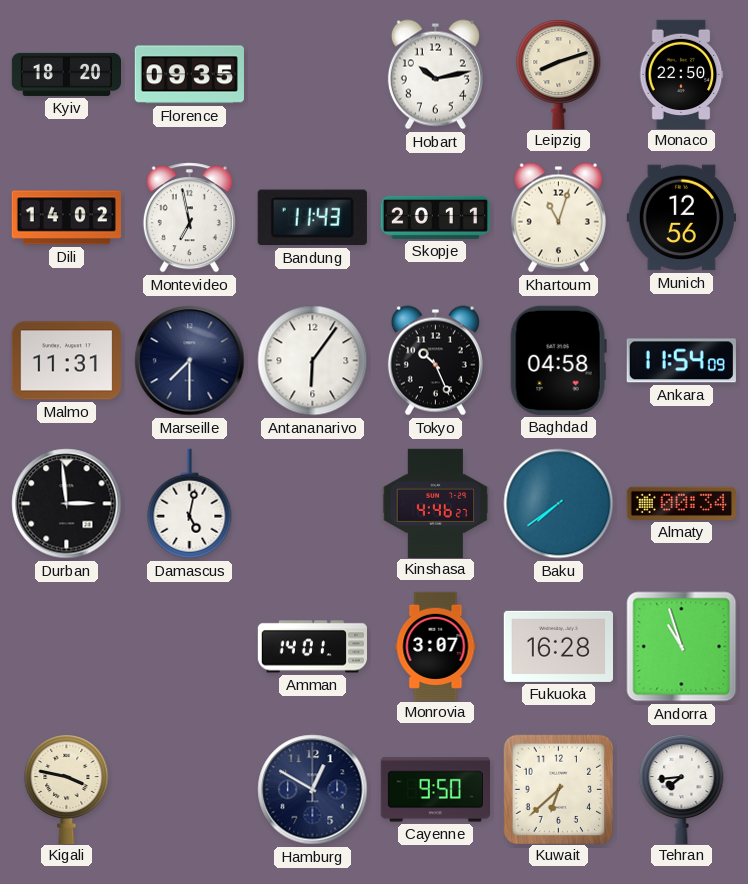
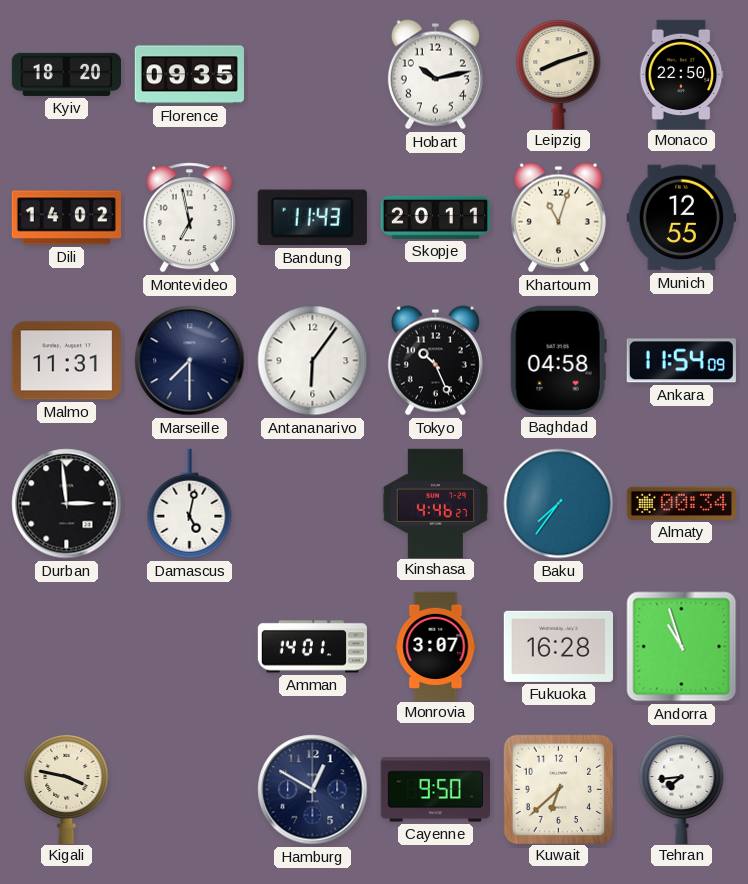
Munich: 12:56 -> 12:55 (681, 218)
Baku: 7:39 -> 7:36 (559, 504)
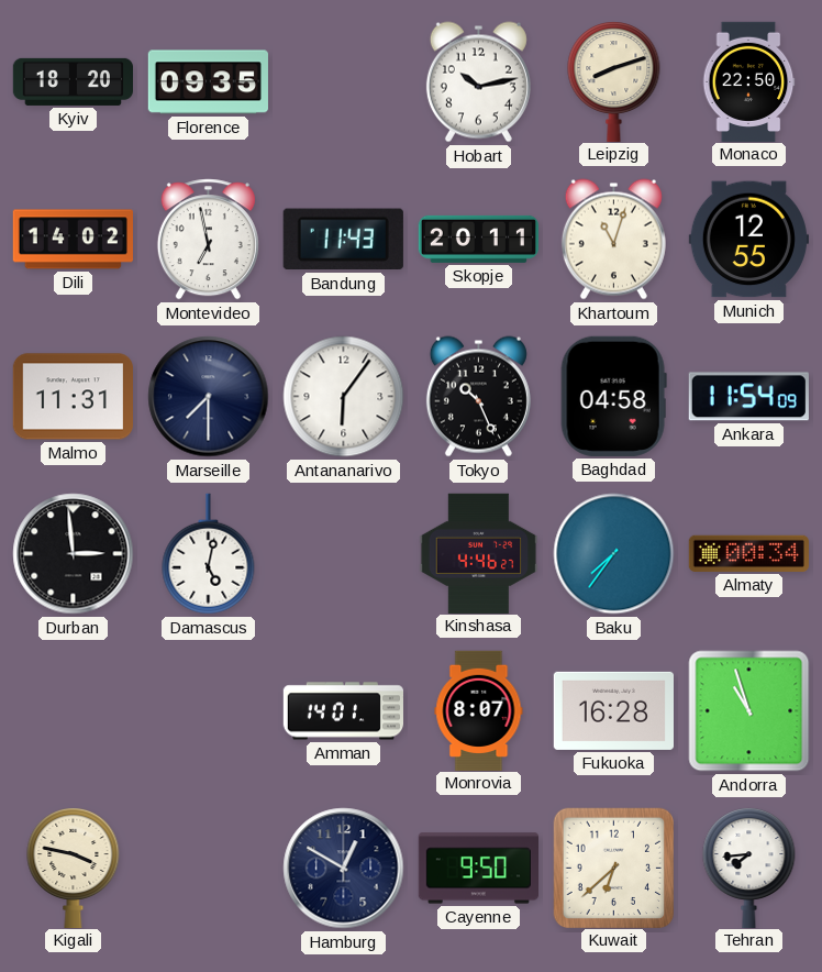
Monrovia: 3:07 -> 8:07 (479, 710)
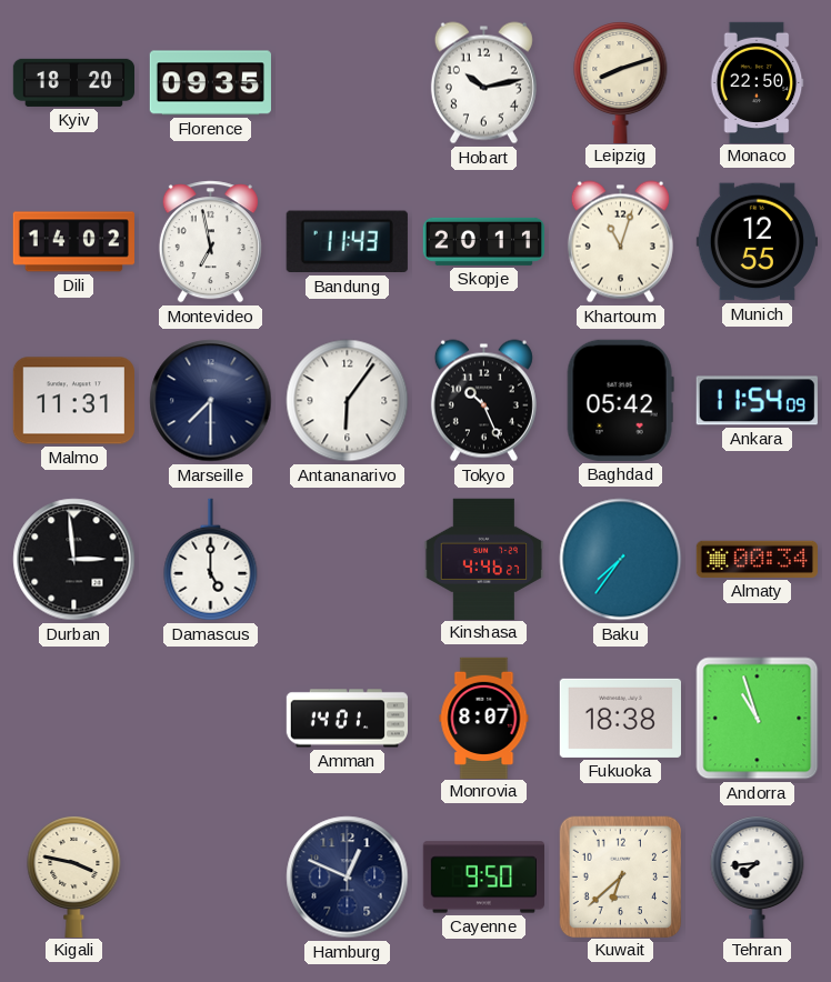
Baghdad: 04:58 -> 05:42 (620, 400)
Damascus: 5:02 -> 5:00 (211, 560)
Fukuoka: 16:28 -> 18:38 (620, 718)
Hamburg: 12:50 -> 12:49 (348, 878)
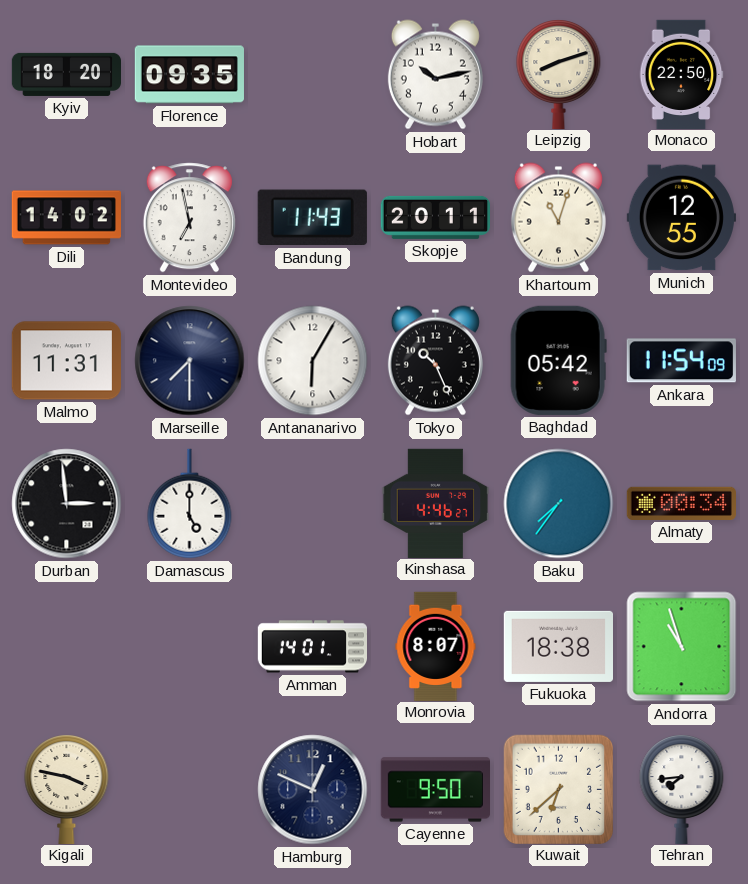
Antananarivo: 6:06 -> 6:05 (313, 361)
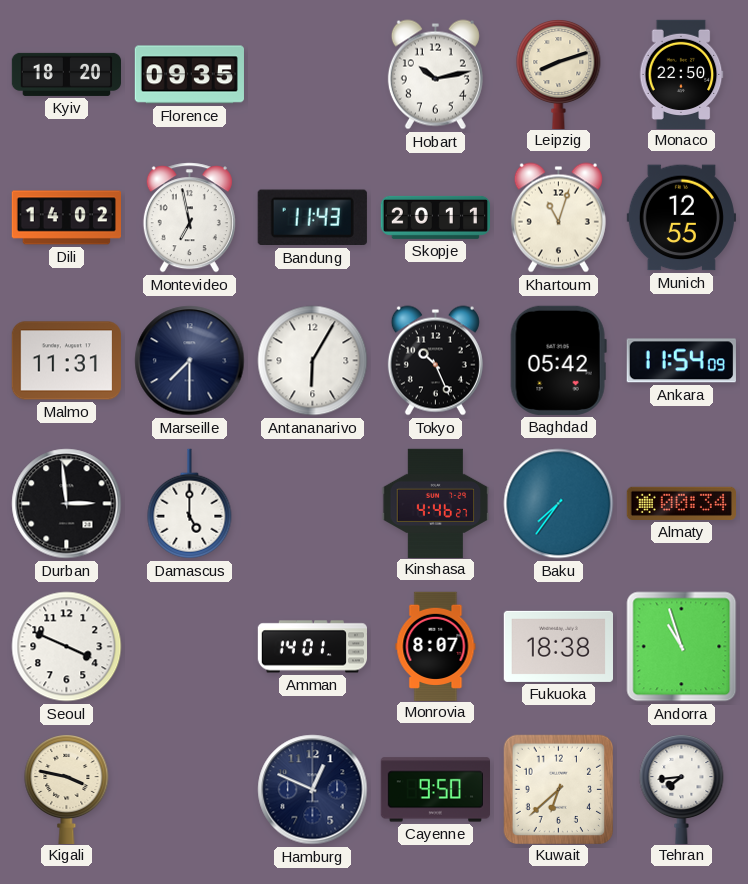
Seoul: none -> 3:49 (67, 647)
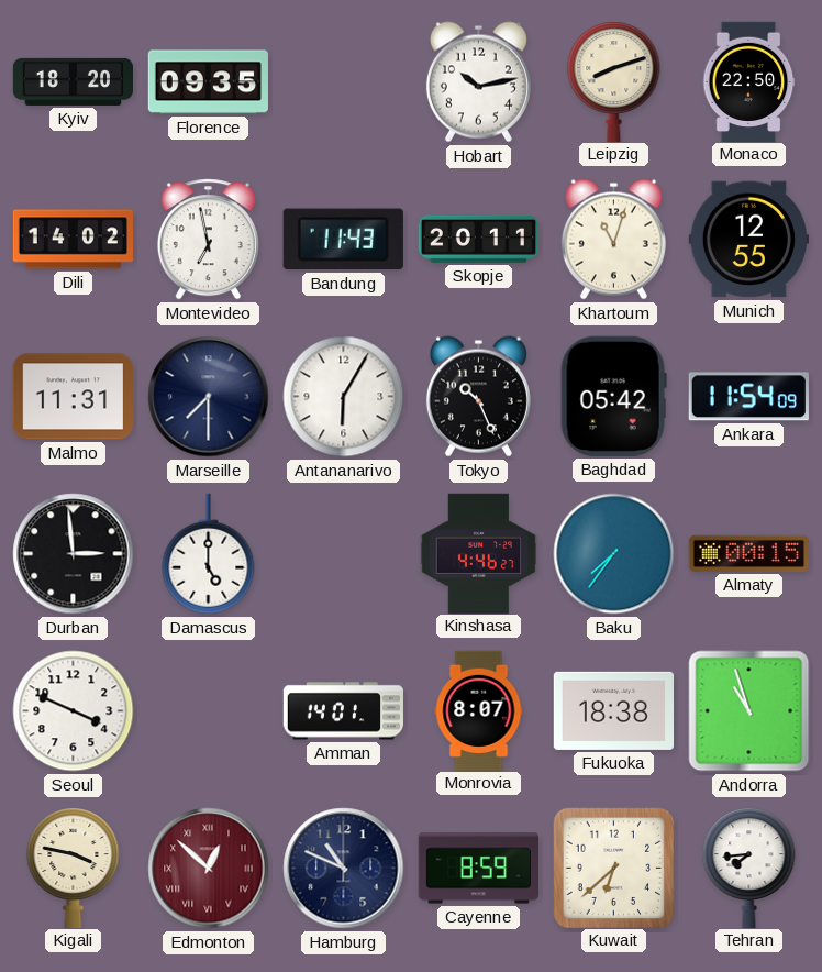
Almaty: 00:34 -> 00:15 (748, 553)
Edmonton: none -> 12:52 (209, 869)
Hamburg: 12:49 -> 10:49 (344, 869)
Cayenne: 9:50 -> 8:59 (478, 869)
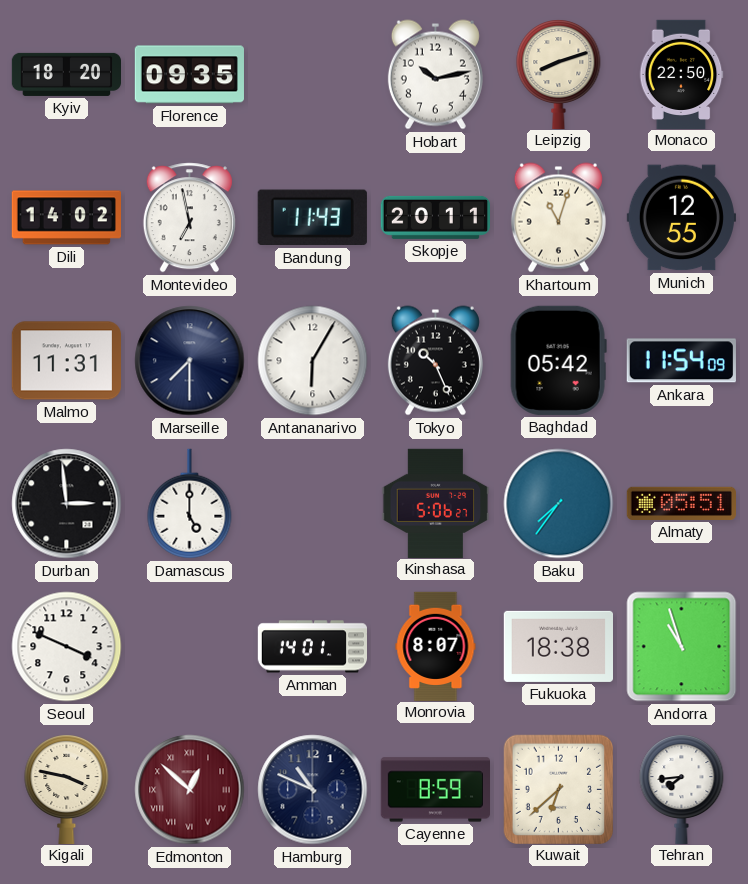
Kinshasa: 4:46 -> 5:06 (436, 503)
Almaty: 00:15 -> 05:51 (681, 503)
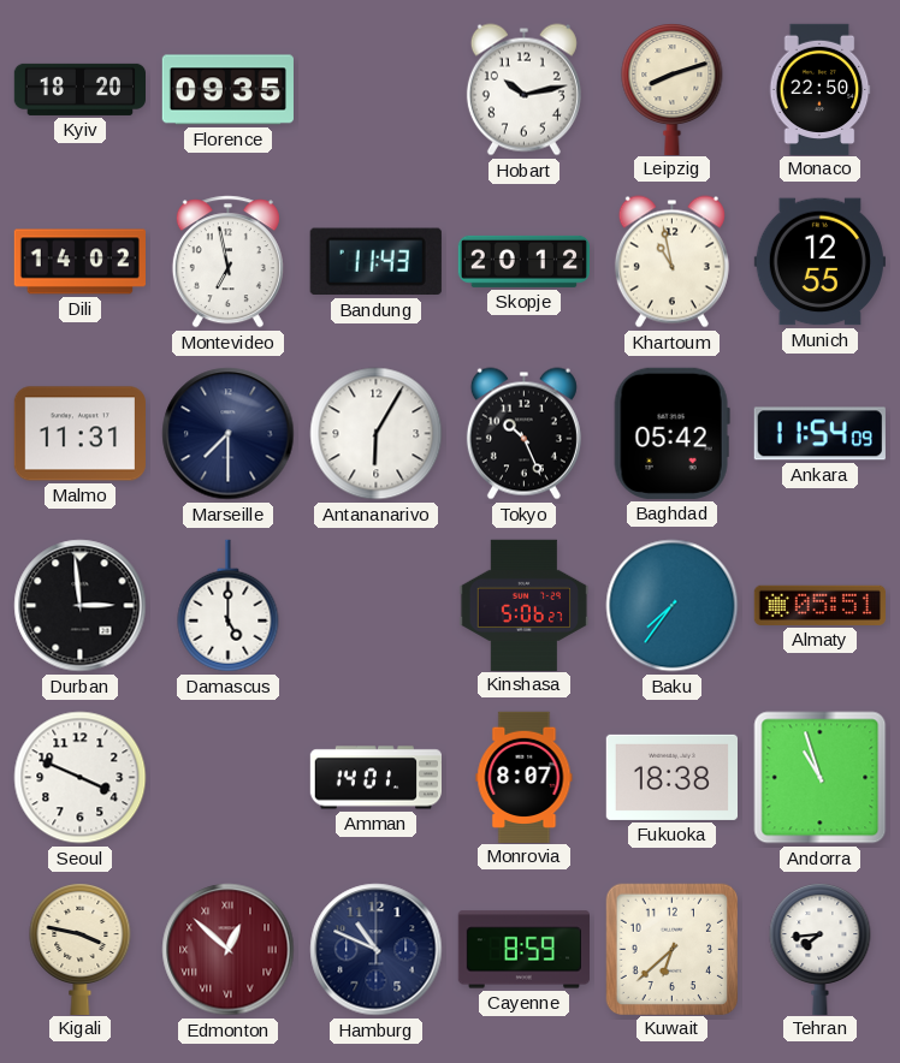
Skopje: 20:11 -> 20:12 (523, 261)
Khartoum: 11:03 -> 10:58 (671, 262)
